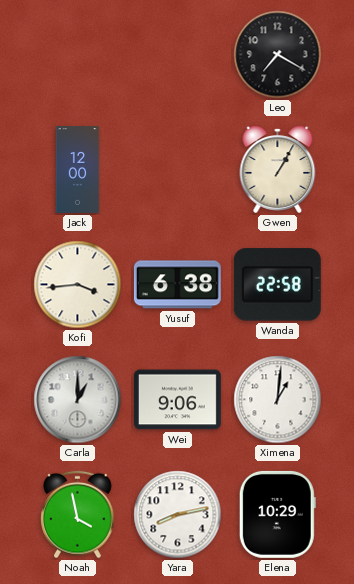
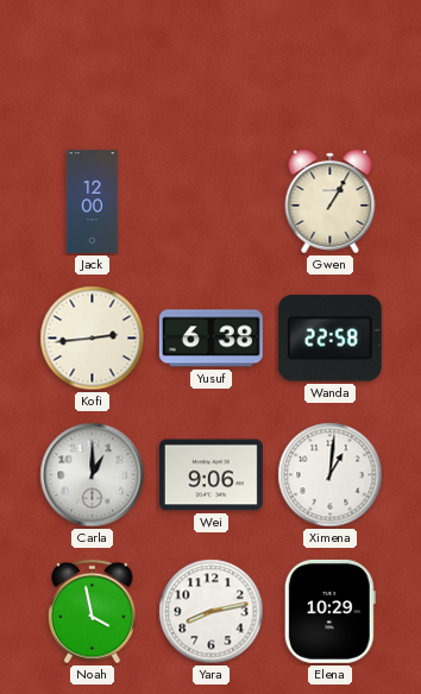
Leo: 7:20 -> none (278, 55)
Kofi: 3:44 -> 2:44 (93, 339)
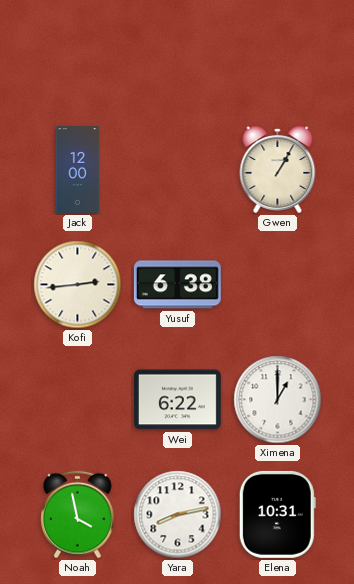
Wanda: 22:58 -> none (329, 339)
Carla: 1:00 -> none (93, 475)
Wei: 9:06 -> 6:22 (177, 400)
Ximena: 1:01 -> 1:00 (278, 400)
Elena: 10:29 -> 10:31 (277, 514)
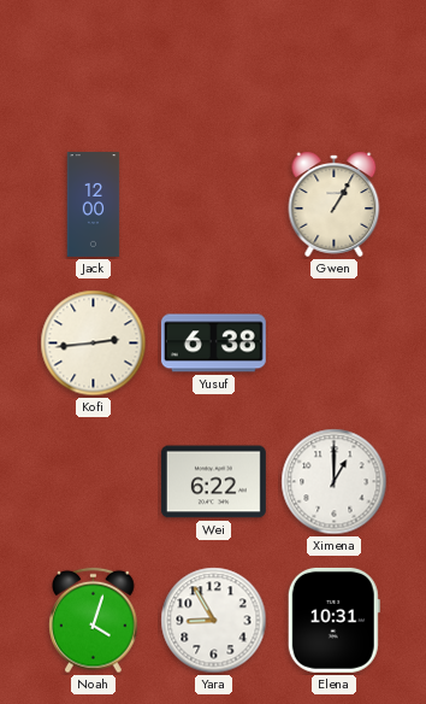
Noah: 3:58 -> 4:03 (94, 621)
Yara: 8:13 -> 8:55 (214, 621)
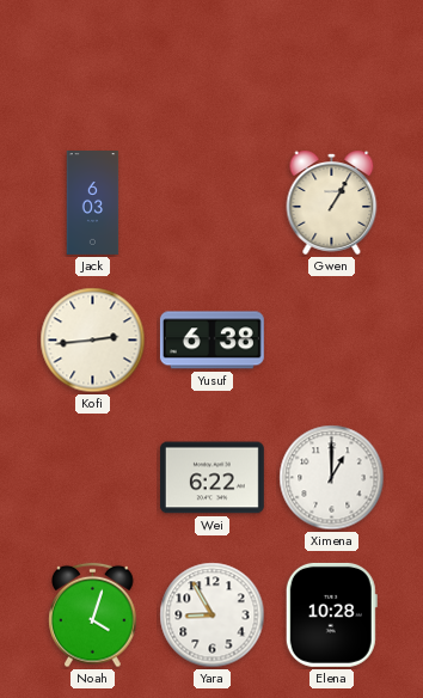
Jack: 12:00 -> 6:03 (93, 203)
Elena: 10:31 -> 10:28 (331, 614)
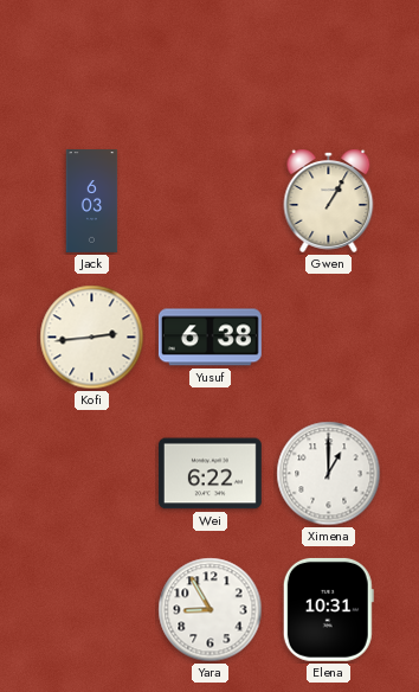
Noah: 4:03 -> none (93, 616)
Elena: 10:28 -> 10:31 (328, 609)
